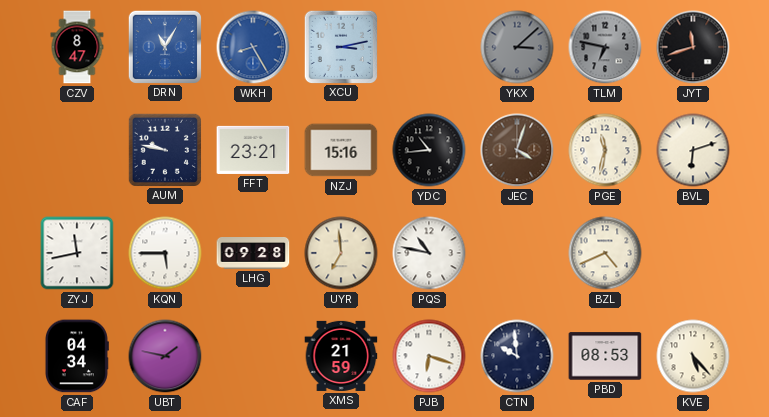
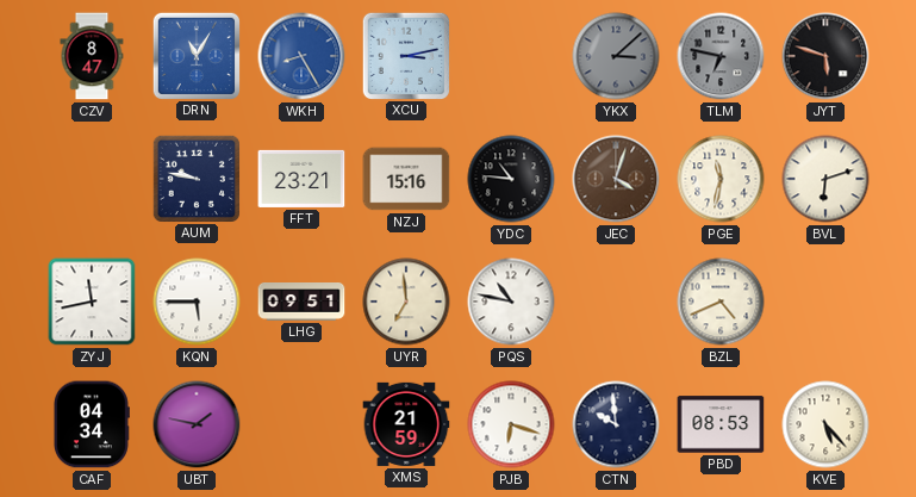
JYT: 11:42 -> 5:48 (825, 56)
YDC: 10:44 -> 10:46 (511, 179)
LHG: 09:28 -> 09:51 (301, 302)
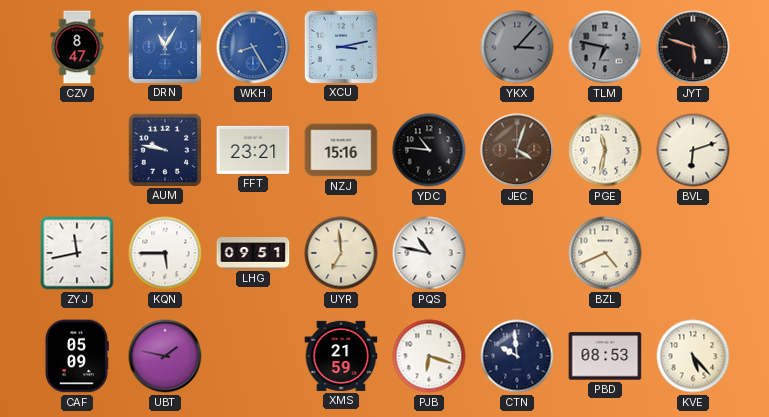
YKX: 3:08 -> 3:07 (517, 47)
CAF: 04:34 -> 05:09 (76, 356)
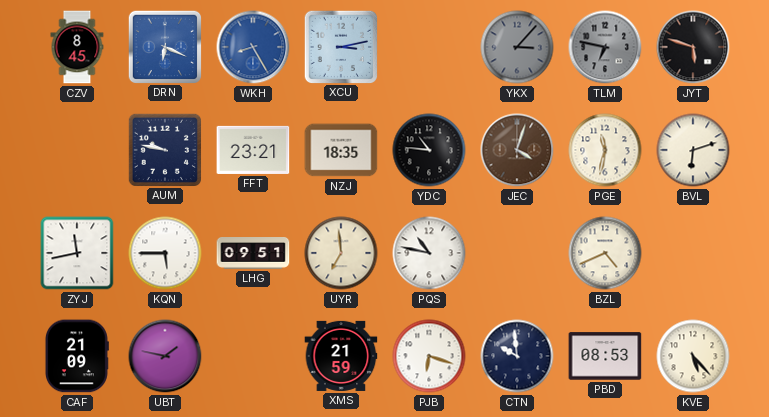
CZV: 8:47 -> 8:45 (77, 47)
DRN: 11:05 -> 6:19 (164, 46)
NZJ: 15:16 -> 18:35 (341, 150)
CAF: 05:09 -> 21:09 (76, 356)
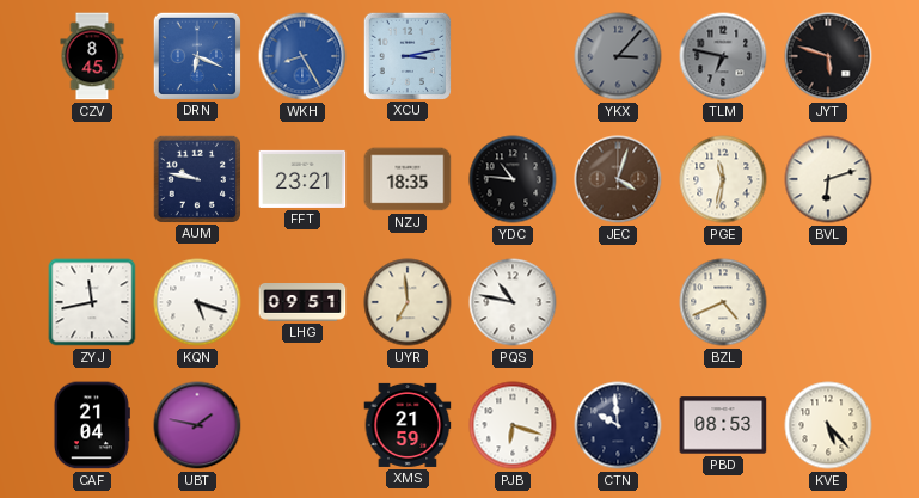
KQN: 5:45 -> 5:18 (197, 302)
CAF: 21:09 -> 21:04 (91, 425)
